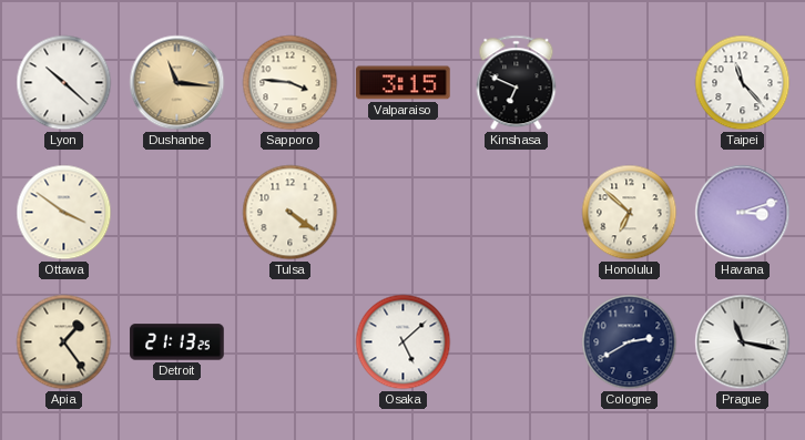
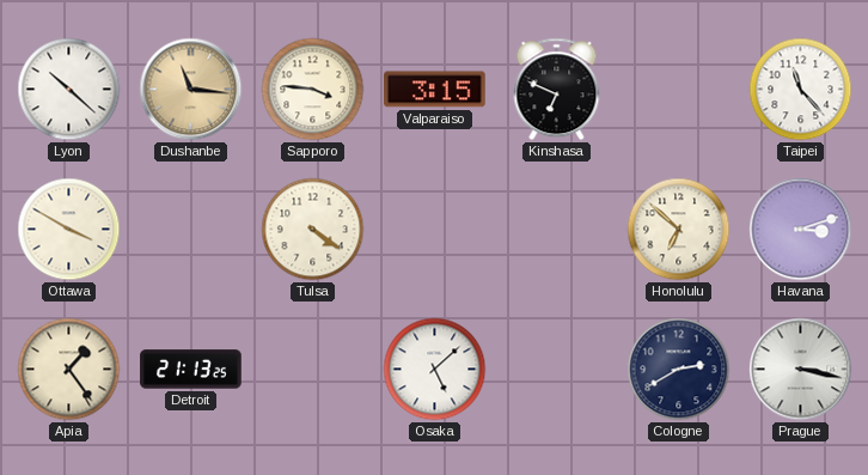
Ottawa: 3:51 -> 3:50 (69, 230)
Prague: 11:17 -> 3:17 (801, 370)
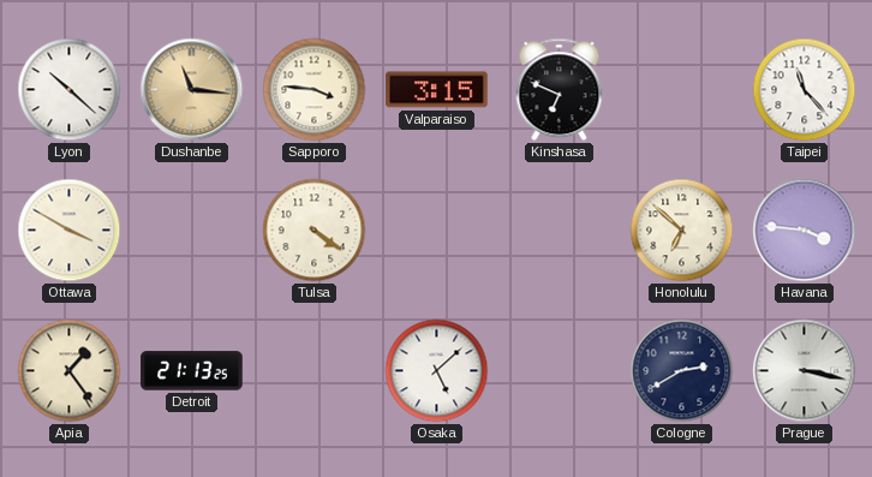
Havana: 3:12 -> 3:46 (805, 231)
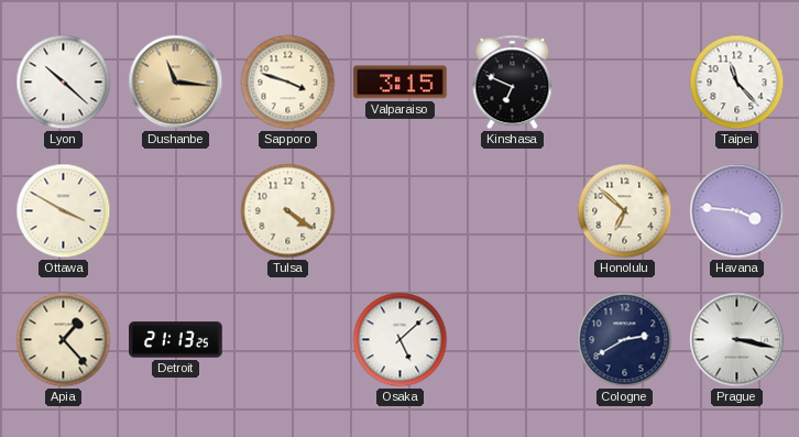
Sapporo: 3:46 -> 3:48 (288, 83)
Apia: 1:24 -> 1:23 (64, 340)
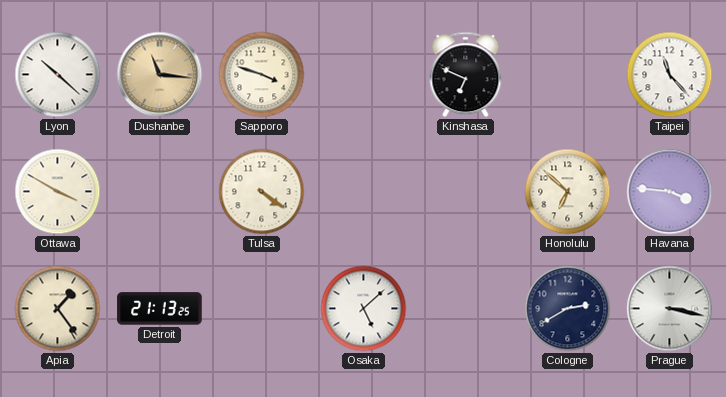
Valparaiso: 3:15 -> none (401, 83)
Apia: 1:23 -> 1:24 (58, 309)
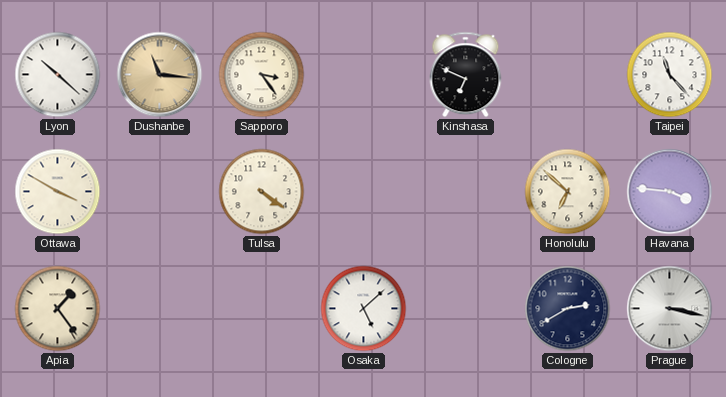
Sapporo: 3:48 -> 3:24 (262, 75)
Detroit: 21:13 -> none (160, 309)
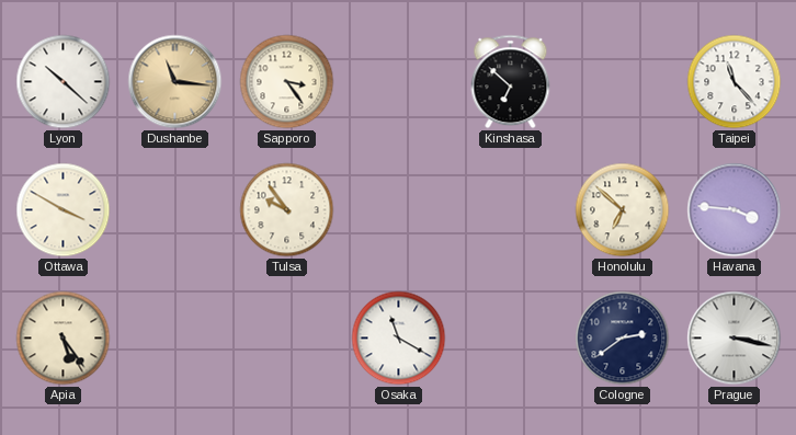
Kinshasa: 6:49 -> 6:52 (511, 82)
Tulsa: 4:21 -> 9:54 (287, 210)
Apia: 1:24 -> 5:24 (64, 339)
Osaka: 5:08 -> 11:20 (399, 339)
Cologne: 2:40 -> 2:39 (623, 339)
